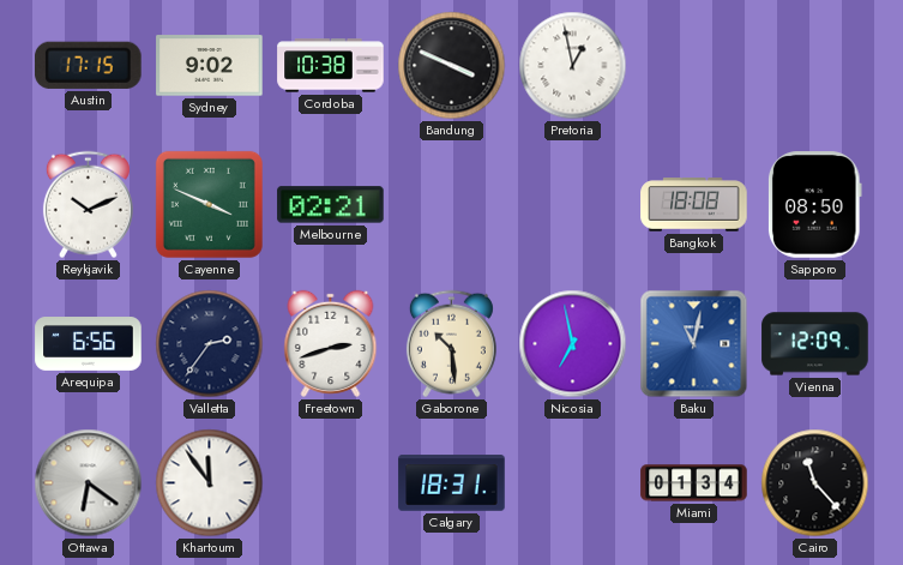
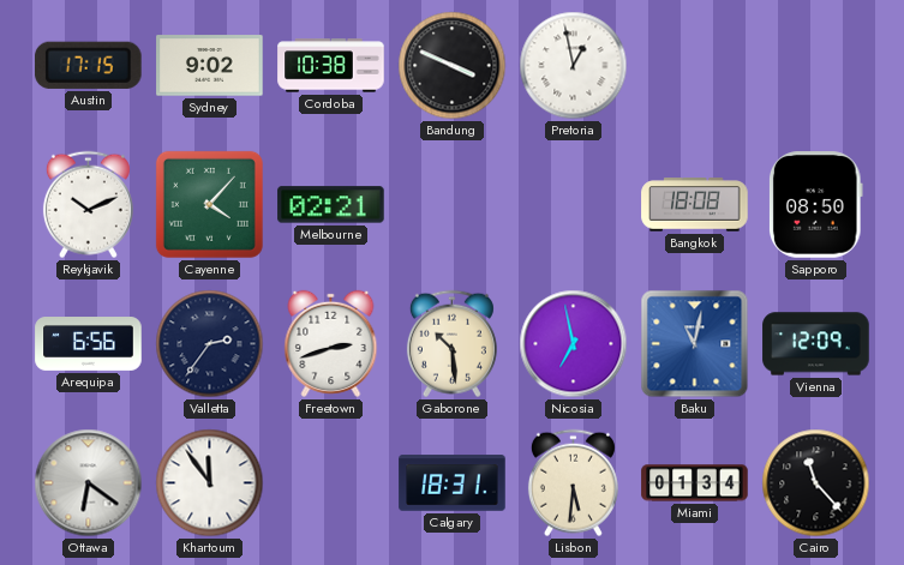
Cayenne: 3:49 -> 4:07 (209, 204)
Lisbon: none -> 5:31 (573, 483)
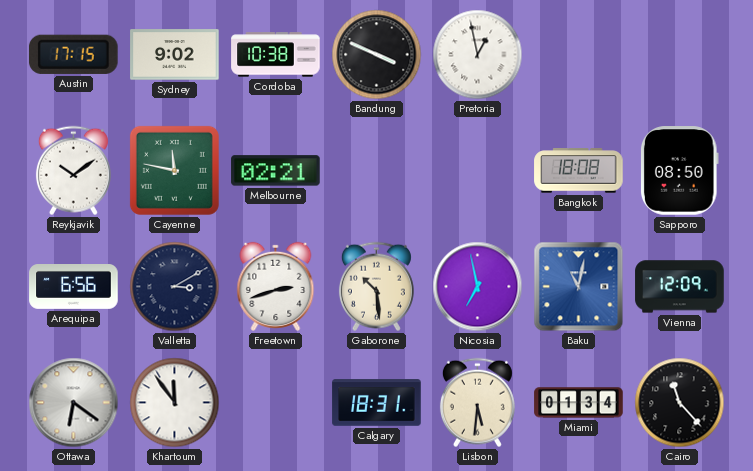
Reykjavik: 10:11 -> 10:09 (73, 171)
Cayenne: 4:07 -> 11:47 (174, 170)
Valletta: 2:36 -> 3:10 (175, 287)
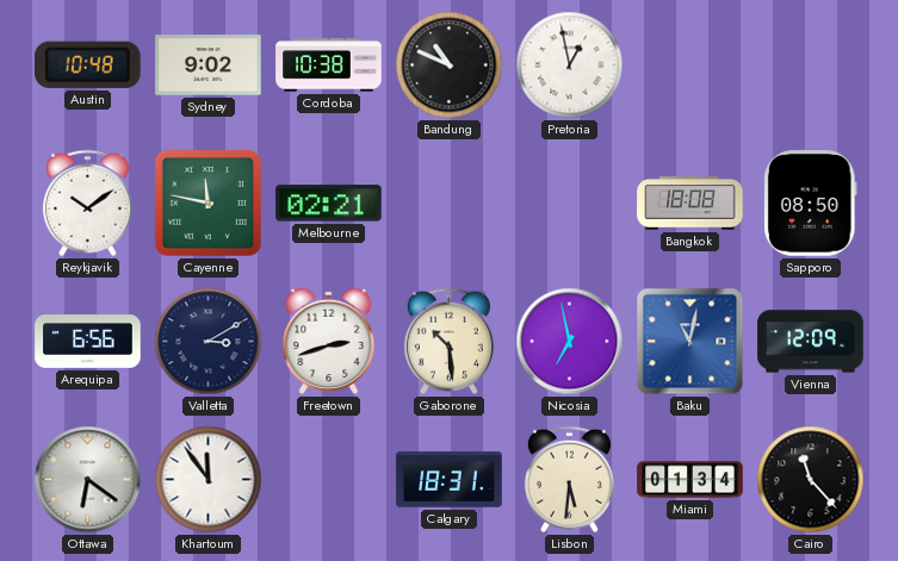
Austin: 17:15 -> 10:48 (88, 64)
Bandung: 3:49 -> 10:49 (450, 66)
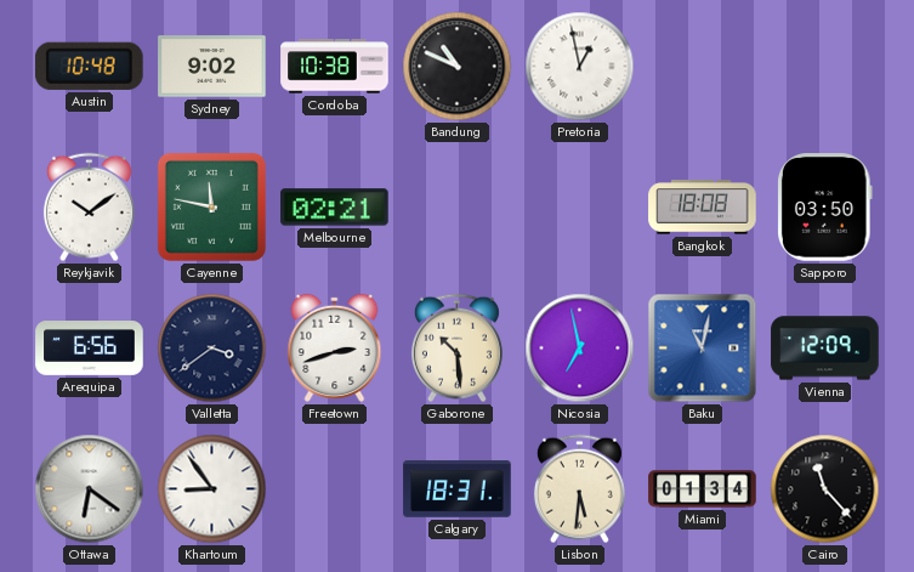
Sapporo: 08:50 -> 03:50 (824, 208)
Valletta: 3:10 -> 3:39 (212, 349)
Khartoum: 11:54 -> 8:54 (212, 489)
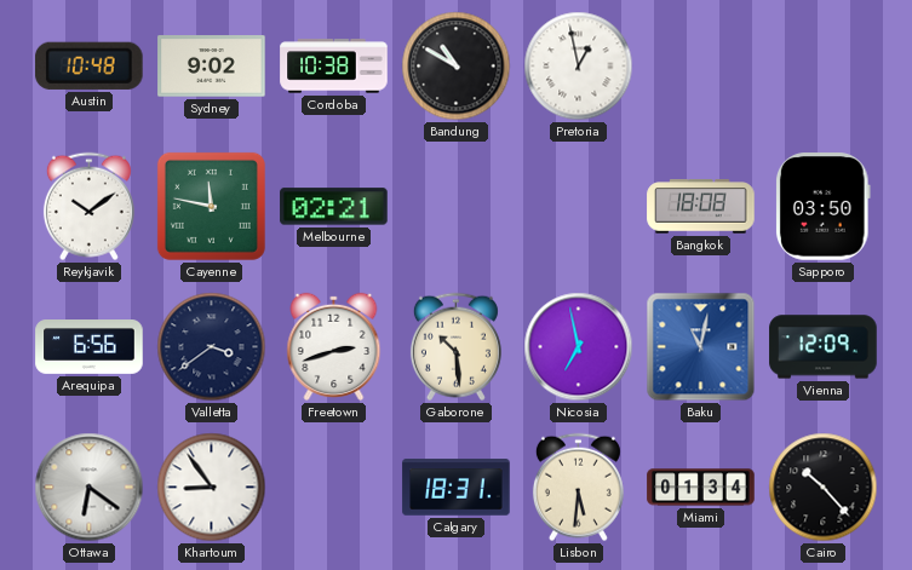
Bandung: 10:49 -> 10:50 (457, 67)
Cairo: 11:23 -> 10:23 (824, 488)
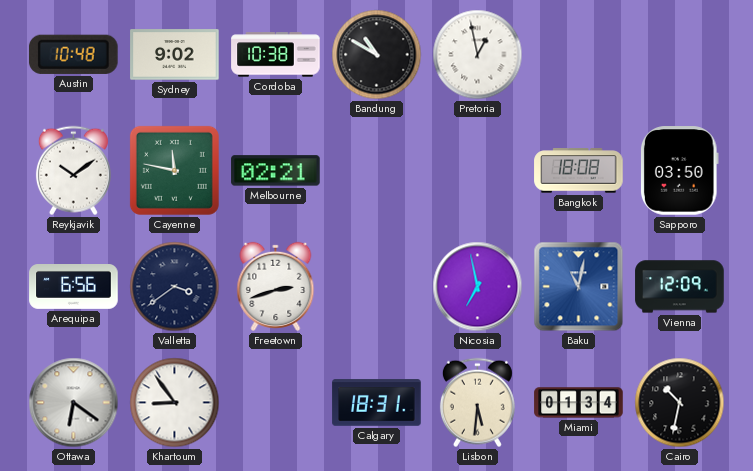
Gaborone: 10:29 -> none (455, 347)
Cairo: 10:23 -> 10:32 (680, 403)
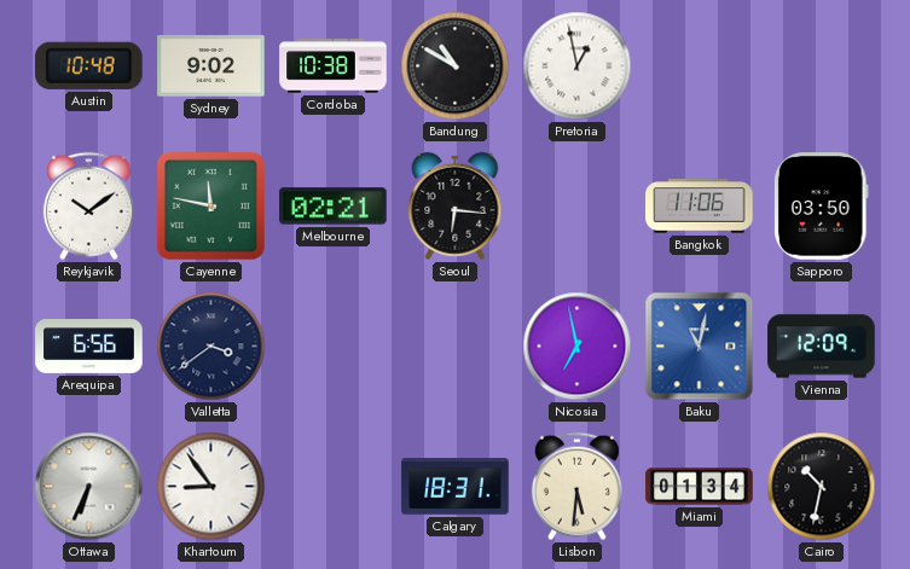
Seoul: none -> 6:16 (456, 205)
Bangkok: 18:08 -> 11:06 (700, 207)
Freetown: 2:42 -> none (276, 286)
Ottawa: 6:21 -> 6:34 (89, 487)
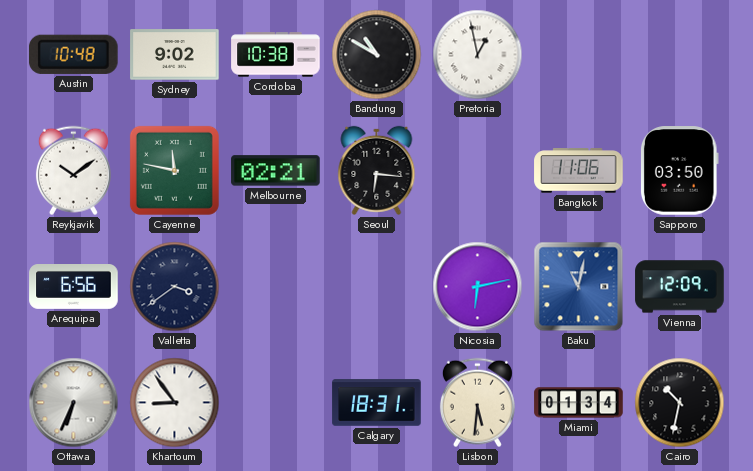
Nicosia: 6:58 -> 6:13 (478, 287)
